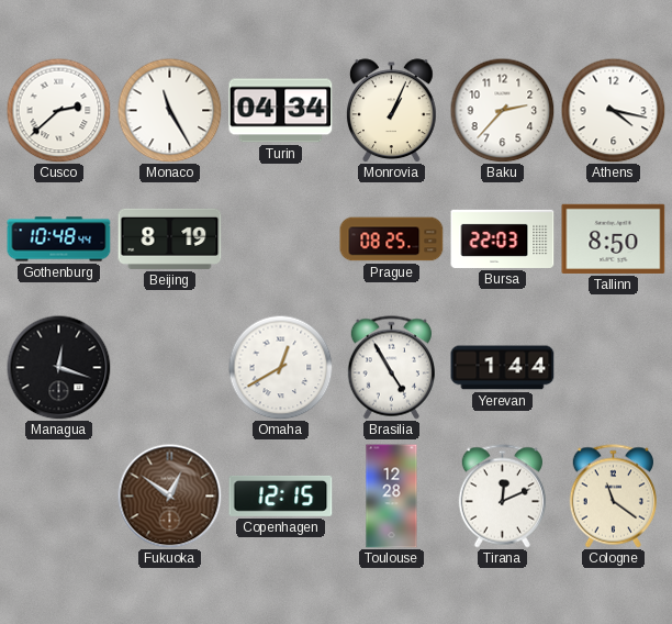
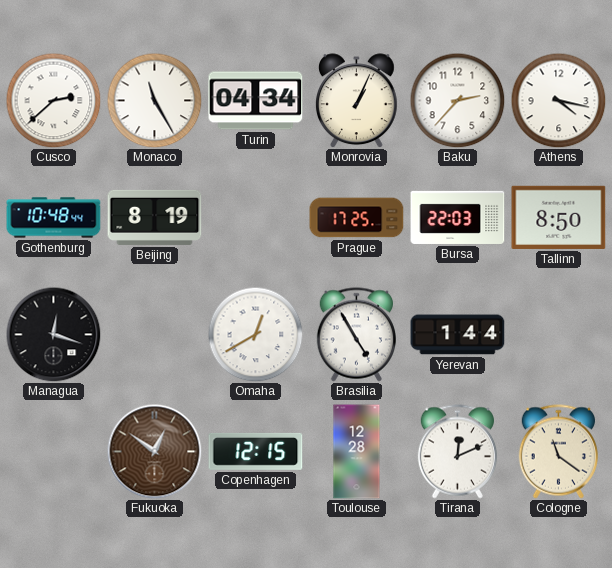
Prague: 08:25 -> 17:25 (357, 218)
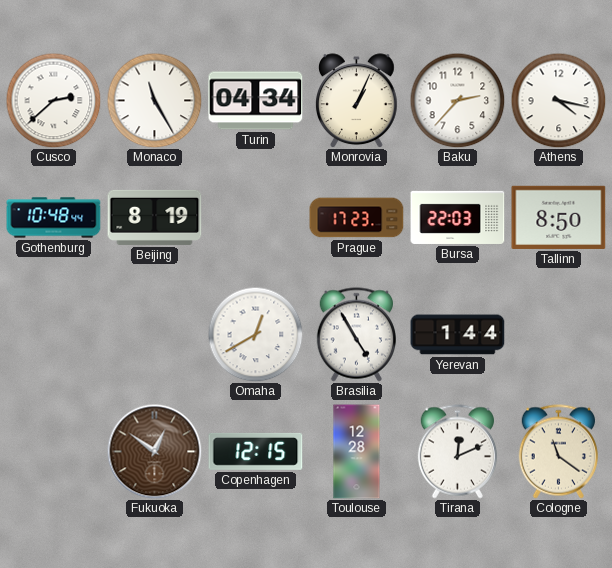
Prague: 17:25 -> 17:23 (357, 218)
Managua: 12:18 -> none (53, 334)
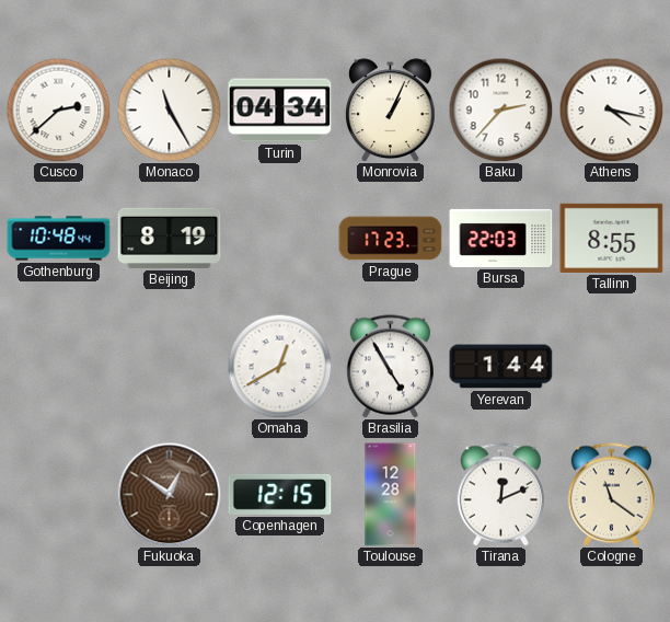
Tallinn: 8:50 -> 8:55 (612, 238)
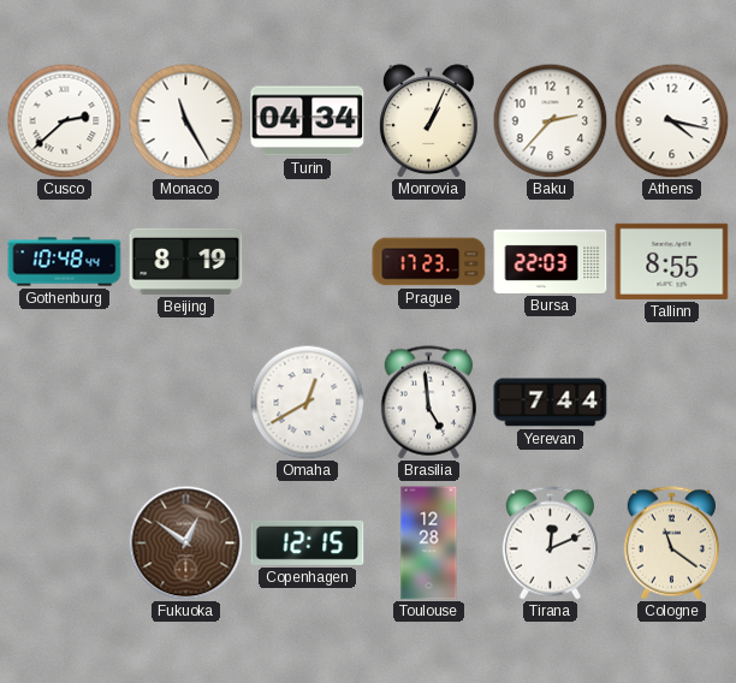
Brasilia: 4:55 -> 4:59 (428, 403)
Yerevan: 1:44 -> 7:44 (551, 403)
